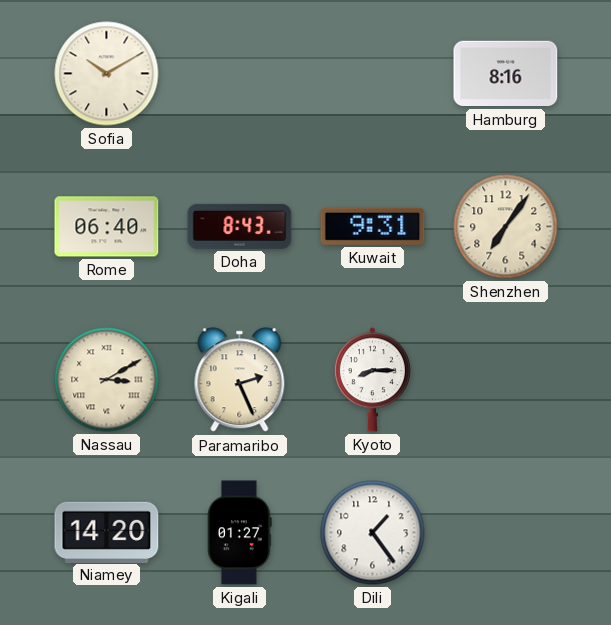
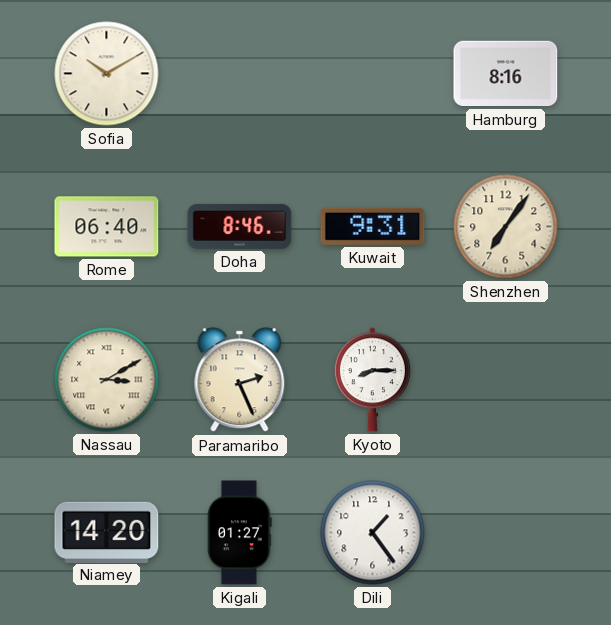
Doha: 8:43 -> 8:46 (240, 226)
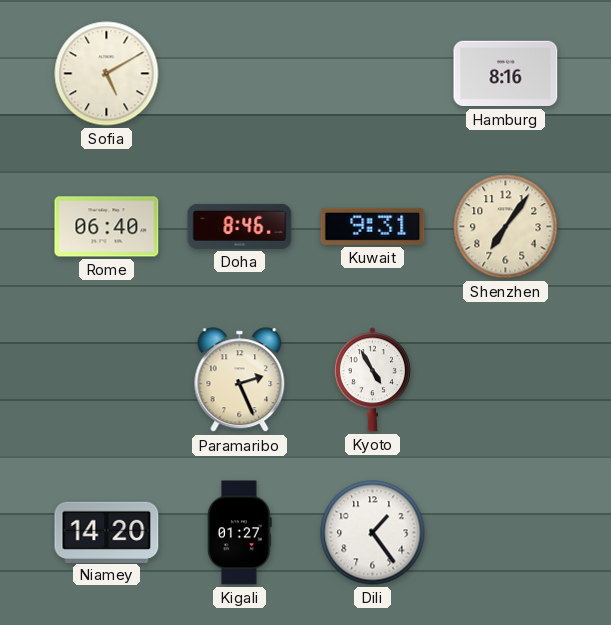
Sofia: 10:10 -> 5:10 (107, 74)
Nassau: 3:10 -> none (107, 380)
Kyoto: 8:15 -> 4:55 (372, 380)
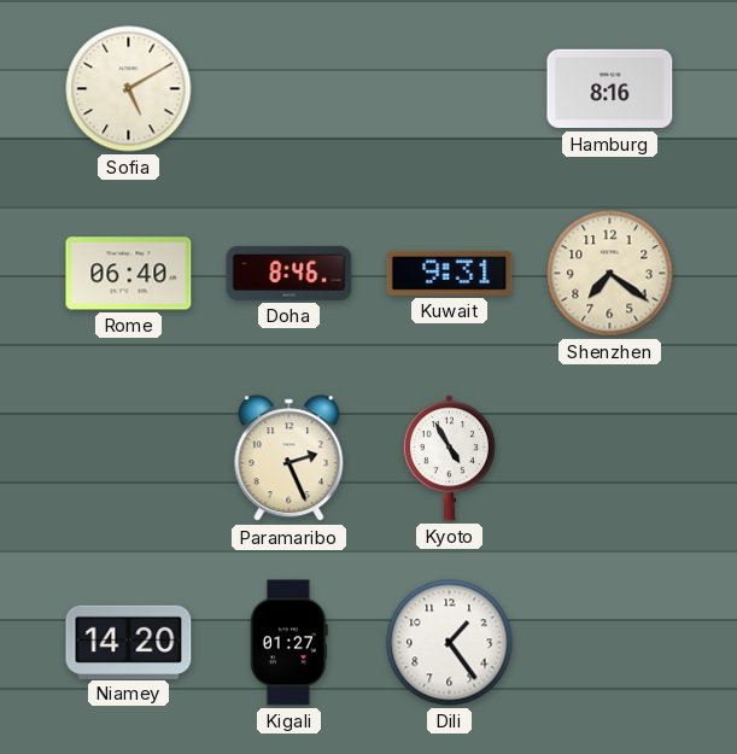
Shenzhen: 7:06 -> 7:21 (610, 274)
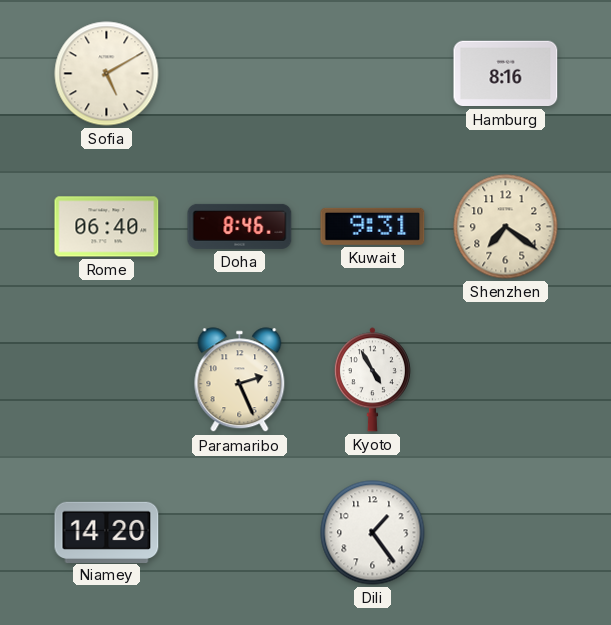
Kigali: 01:27 -> none (289, 643)
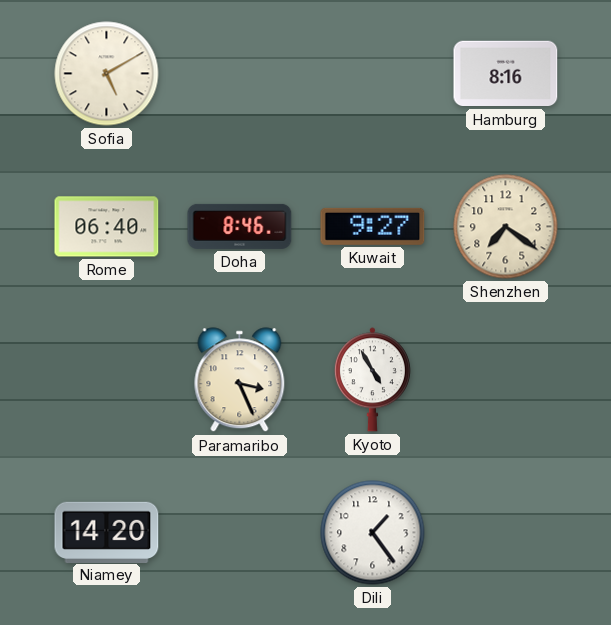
Kuwait: 9:31 -> 9:27 (373, 226)
Paramaribo: 2:26 -> 3:26 (240, 380)
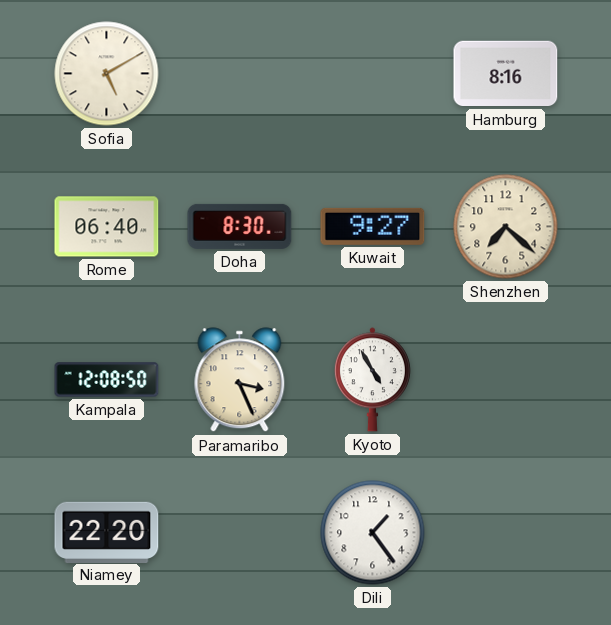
Doha: 8:46 -> 8:30 (240, 226)
Shenzhen: 7:21 -> 7:22 (506, 227)
Kampala: none -> 12:08 (107, 380)
Niamey: 14:20 -> 22:20 (107, 532)
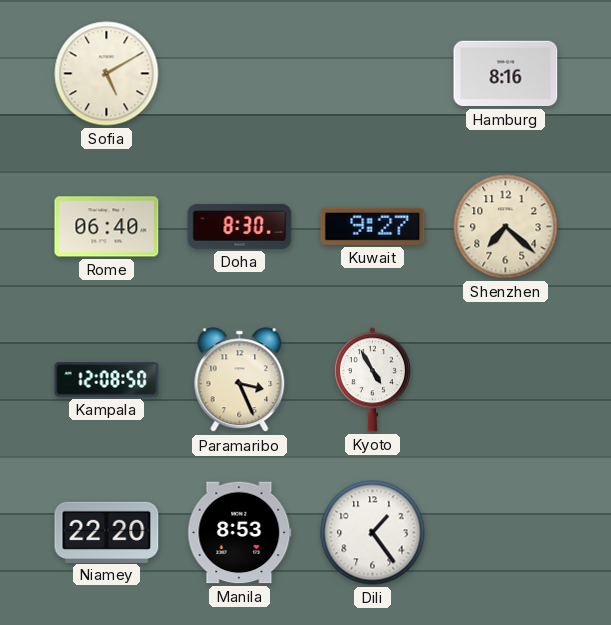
Manila: none -> 8:53 (240, 533)
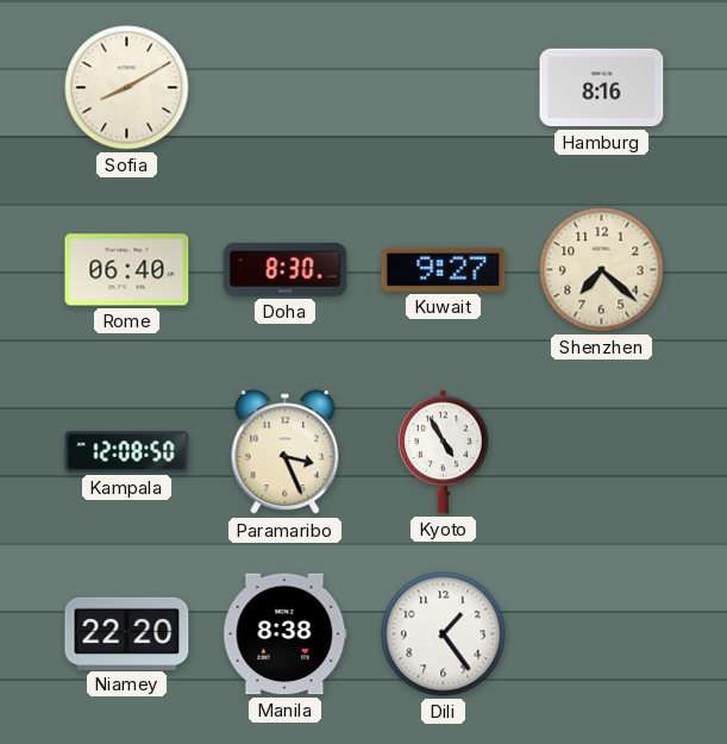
Sofia: 5:10 -> 8:10 (127, 88)
Manila: 8:53 -> 8:38 (286, 634)
